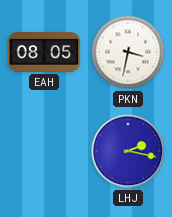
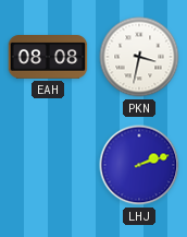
EAH: 08:05 -> 08:08 (48, 58)
LHJ: 2:17 -> 2:12 (139, 165)
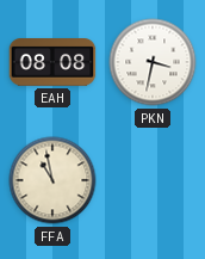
FFA: none -> 10:58 (52, 180)
LHJ: 2:12 -> none (139, 165)
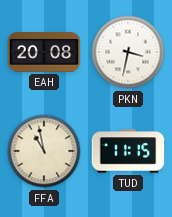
EAH: 08:08 -> 20:08 (44, 53)
TUD: none -> 11:15 (128, 151)
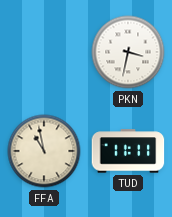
EAH: 20:08 -> none (44, 53)
TUD: 11:15 -> 11:11 (128, 151)
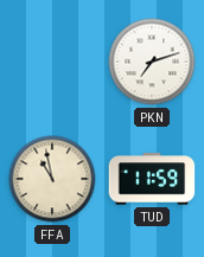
PKN: 3:32 -> 7:12 (152, 62)
TUD: 11:11 -> 11:59 (152, 179)
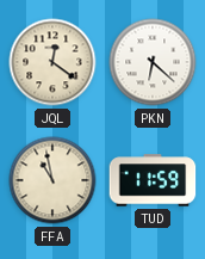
JQL: none -> 12:21 (52, 62)
PKN: 7:12 -> 6:22 (153, 62)
